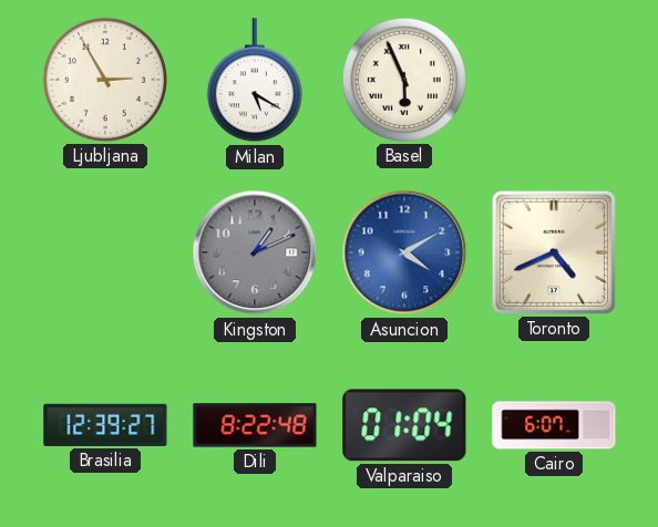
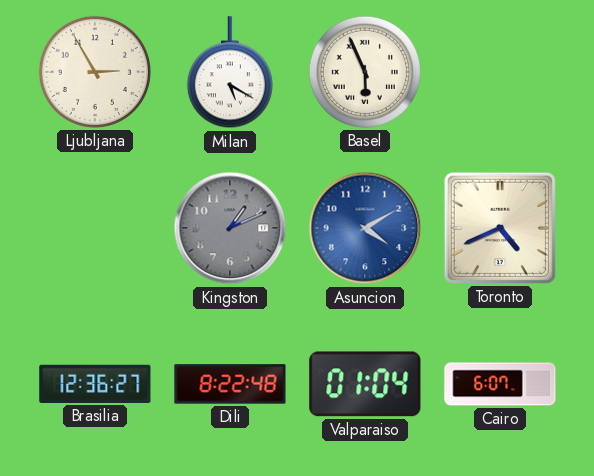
Brasilia: 12:39 -> 12:36 (95, 384)
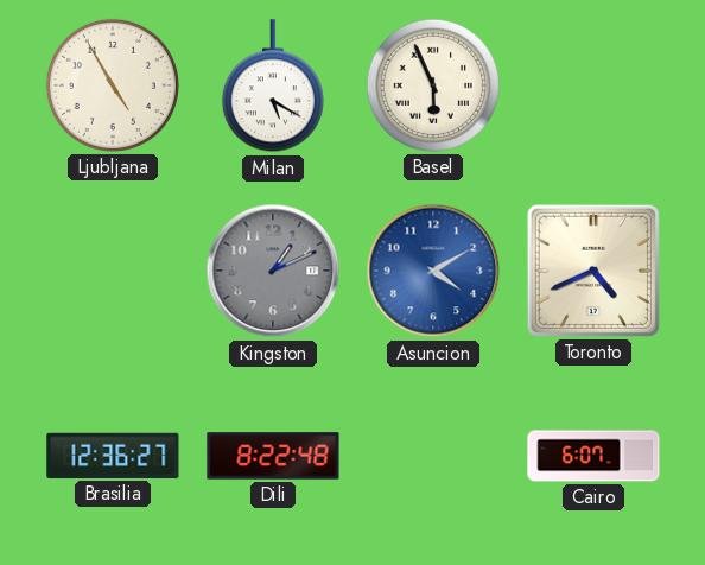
Ljubljana: 2:55 -> 4:55 (113, 85)
Valparaiso: 01:04 -> none (365, 384)
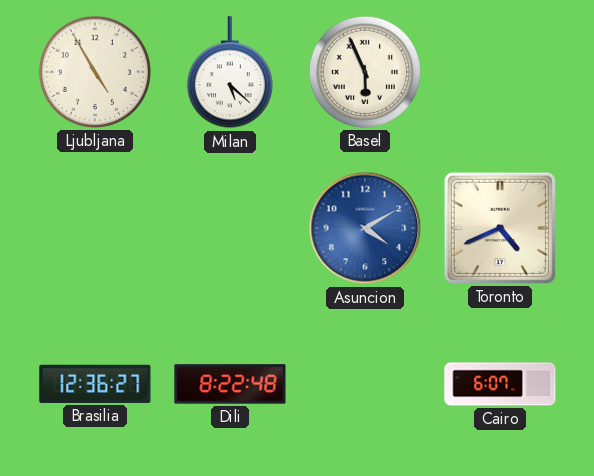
Milan: 5:20 -> 5:22 (230, 73)
Kingston: 1:11 -> none (273, 271)
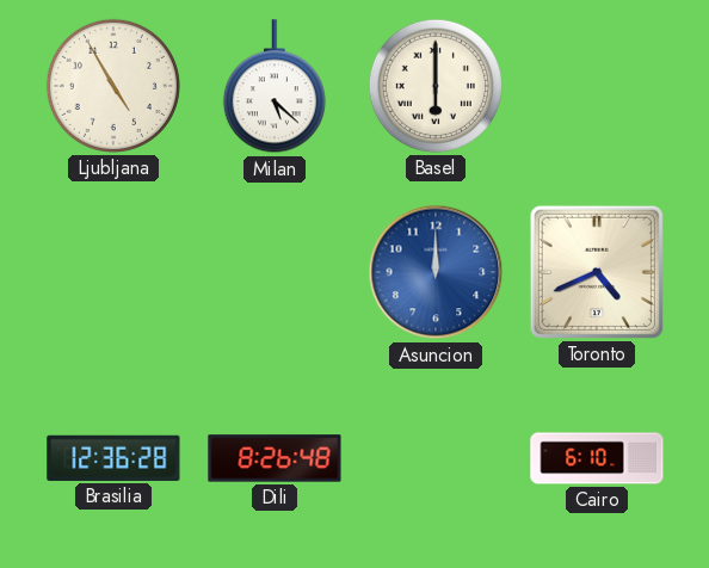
Basel: 5:56 -> 6:00 (436, 86)
Asuncion: 4:10 -> 12:00 (436, 272)
Brasilia: 12:36:27 -> 12:36:28 (113, 458)
Dili: 8:22 -> 8:26 (275, 458)
Cairo: 6:07 -> 6:10 (597, 458)
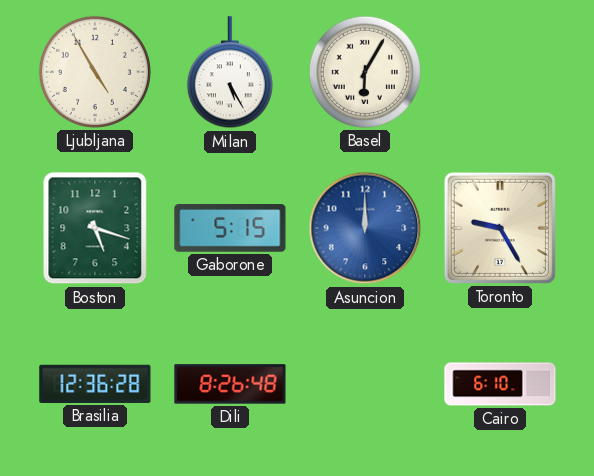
Milan: 5:22 -> 5:25 (230, 73)
Basel: 6:00 -> 6:05 (365, 72)
Boston: none -> 5:18 (95, 228)
Gaborone: none -> 5:15 (230, 228)
Toronto: 4:41 -> 9:25 (500, 228)
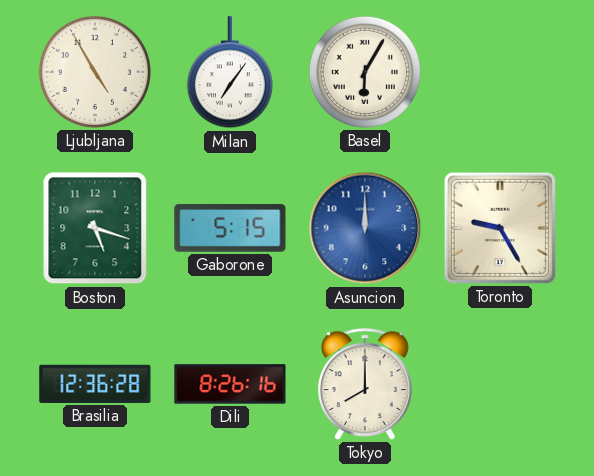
Milan: 5:25 -> 7:06 (230, 73)
Dili: 8:26:48 -> 8:26:16 (230, 384)
Tokyo: none -> 8:00 (365, 384)
Cairo: 6:10 -> none (500, 384)
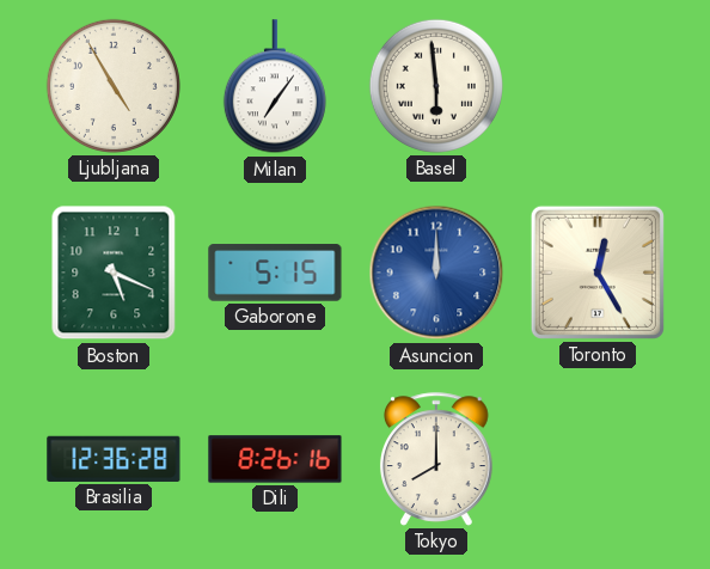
Basel: 6:05 -> 5:59 (436, 86)
Boston: 5:18 -> 5:19 (114, 273)
Toronto: 9:25 -> 12:25 (598, 273)
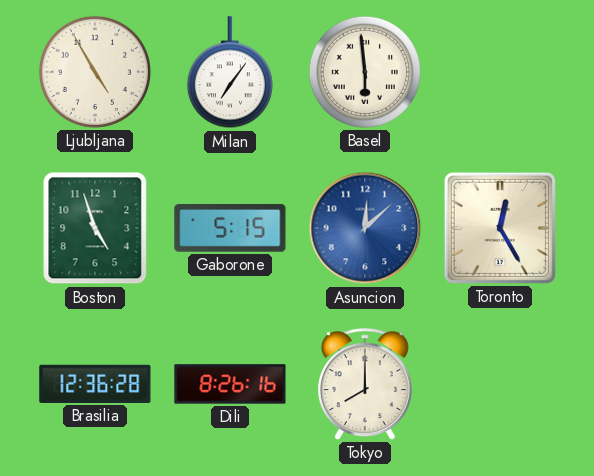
Boston: 5:19 -> 4:57 (95, 228)
Asuncion: 12:00 -> 12:08 (365, 228)
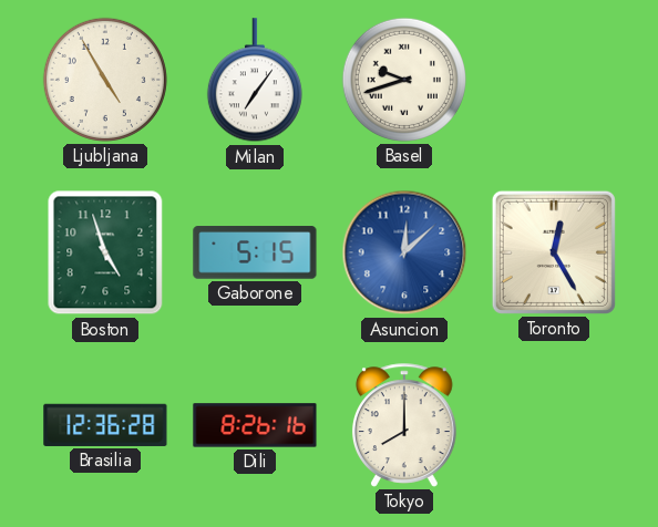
Basel: 5:59 -> 9:42 (404, 80)
